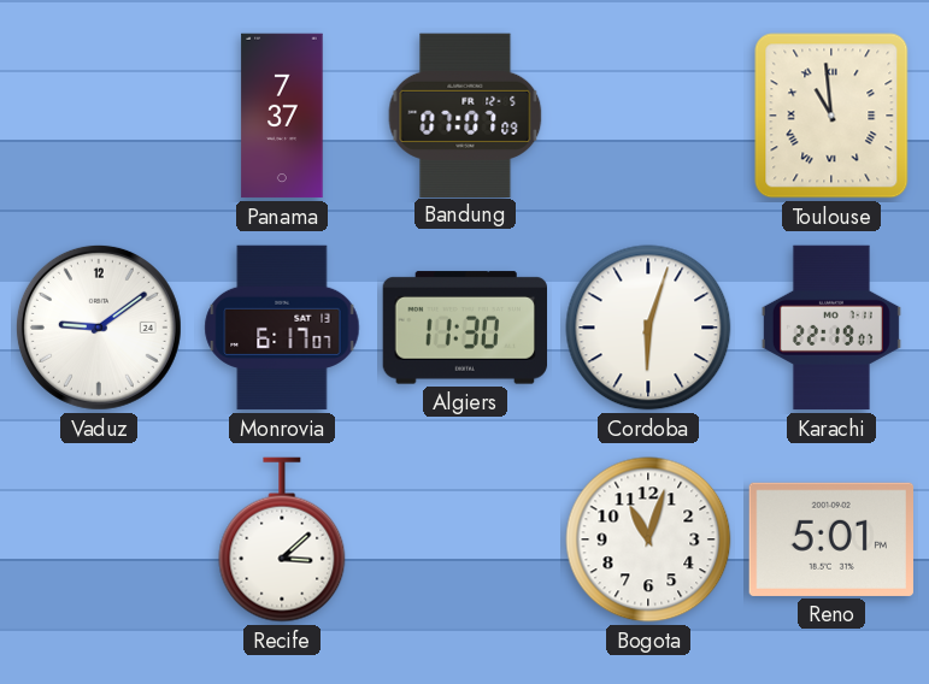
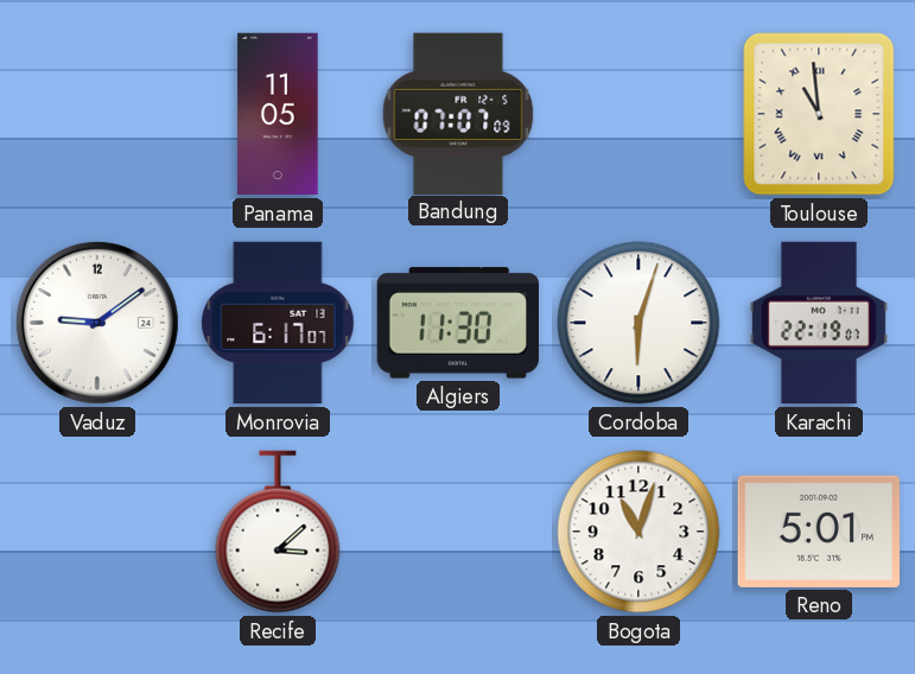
Panama: 7:37 -> 11:05 (278, 114)
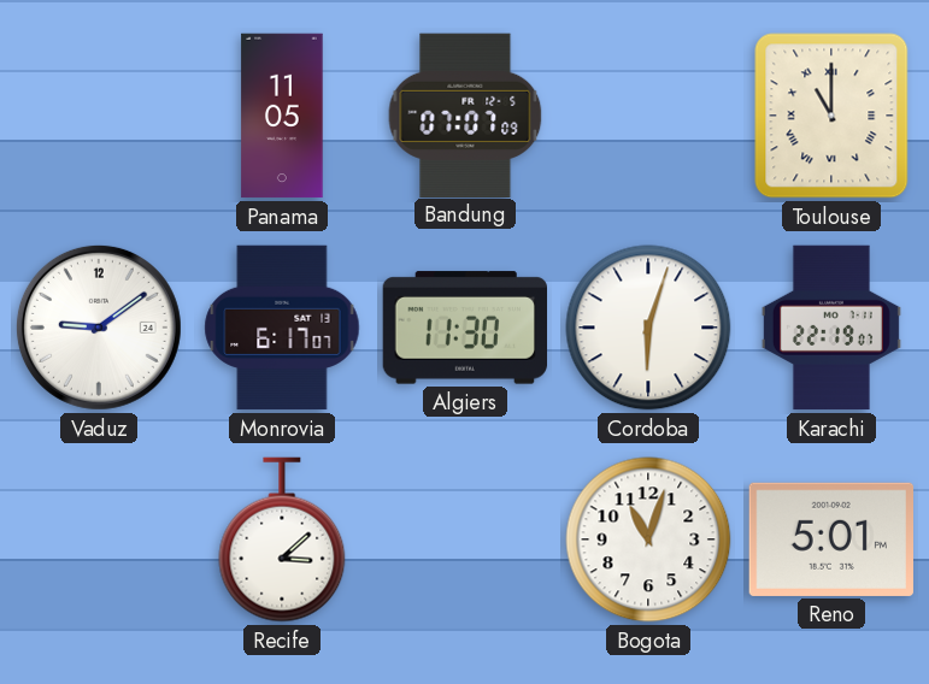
Toulouse: 10:59 -> 11:00 (831, 116)
